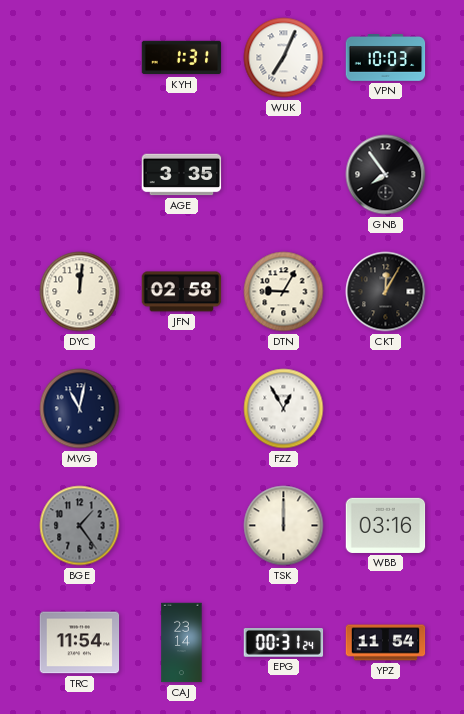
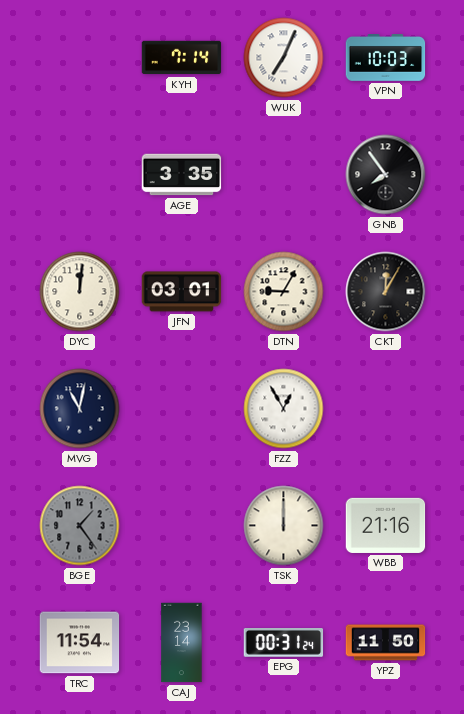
KYH: 1:31 -> 7:14 (182, 58)
JFN: 02:58 -> 03:01 (182, 292)
WBB: 03:16 -> 21:16 (386, 525)
YPZ: 11:54 -> 11:50 (386, 643)
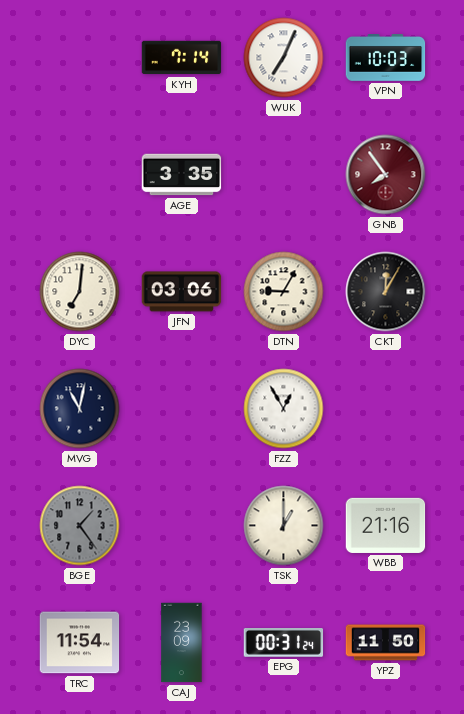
GNB dial: black -> burgundy (386, 175)
DYC: 12:01 -> 7:01 (80, 292)
JFN: 03:01 -> 03:06 (182, 292)
TSK: 12:00 -> 1:00 (284, 526)
CAJ: 23:14 -> 23:09 (182, 643)
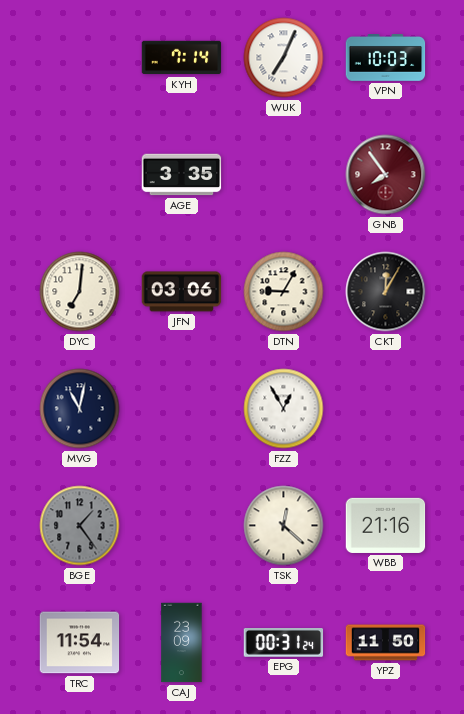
TSK: 1:00 -> 12:22 (284, 526)
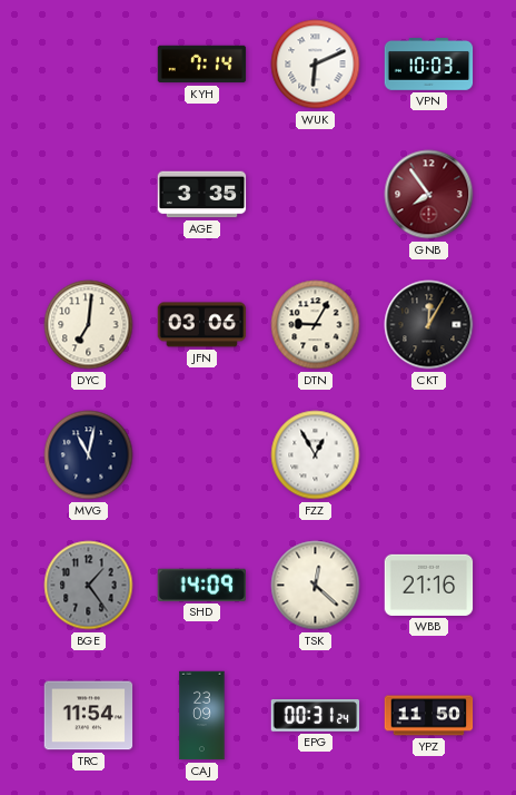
WUK: 7:04 -> 6:11 (316, 65)
SHD: none -> 14:09 (201, 585)
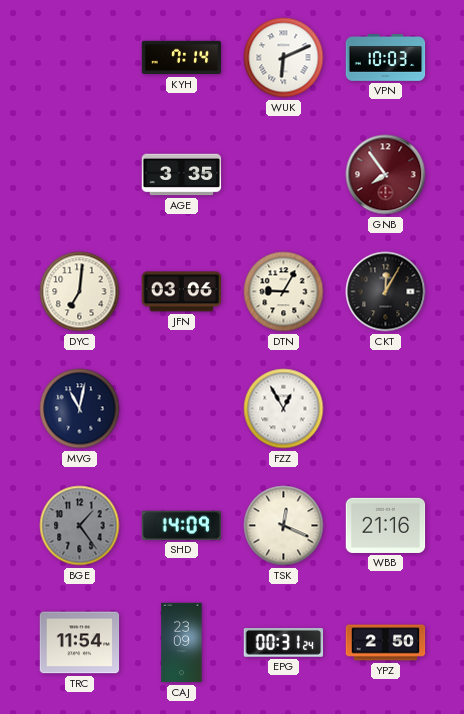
TSK: 12:22 -> 12:19 (284, 526)
YPZ: 11:50 -> 2:50 (386, 643)
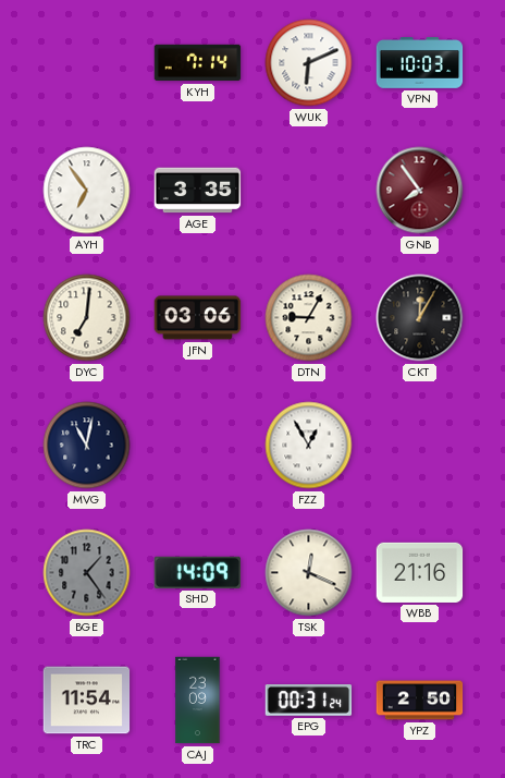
AYH: none -> 6:54 (87, 191)
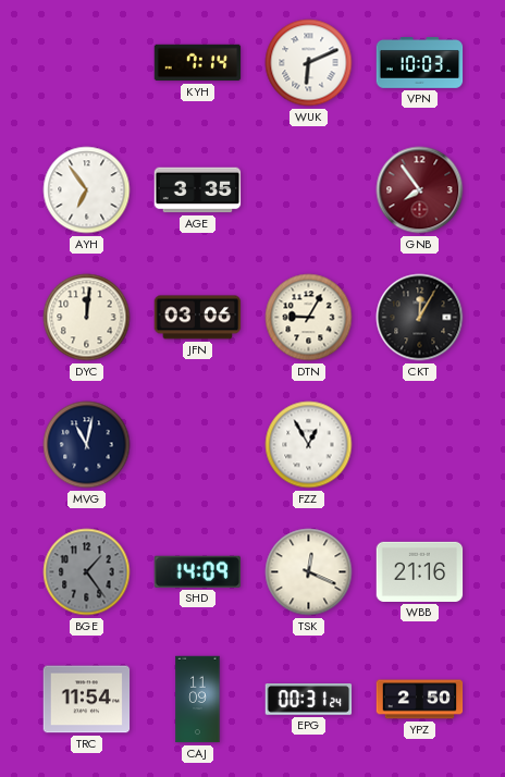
DYC: 7:01 -> 12:01 (87, 318)
CAJ: 23:09 -> 11:09 (198, 700)
